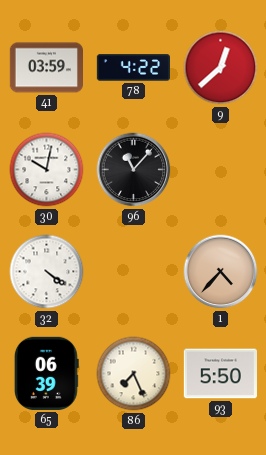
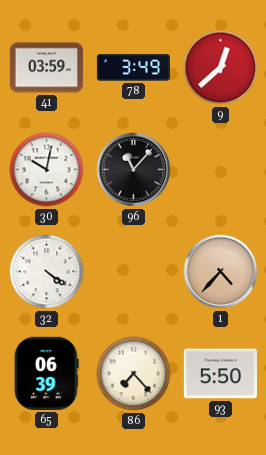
78: 4:22 -> 3:49 (133, 68)
86: 7:26 -> 7:23 (134, 374)
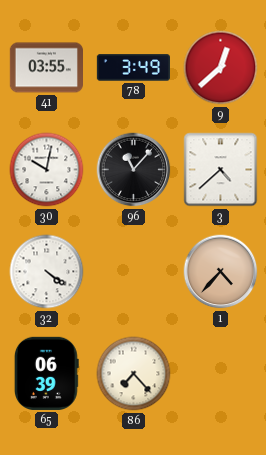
41: 03:59 -> 03:55 (46, 68)
3: none -> 4:38 (221, 170)
93: 5:50 -> none (220, 374)
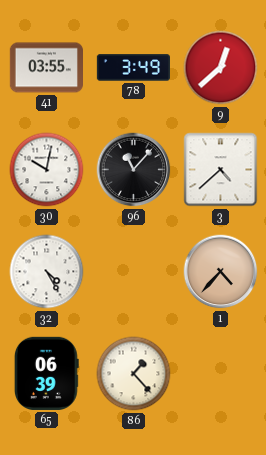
32: 4:21 -> 4:25 (47, 272)
86: 7:23 -> 1:23 (134, 374)
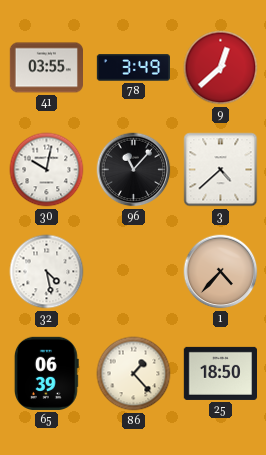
32: 4:25 -> 4:28 (47, 272)
25: none -> 18:50 (220, 373)
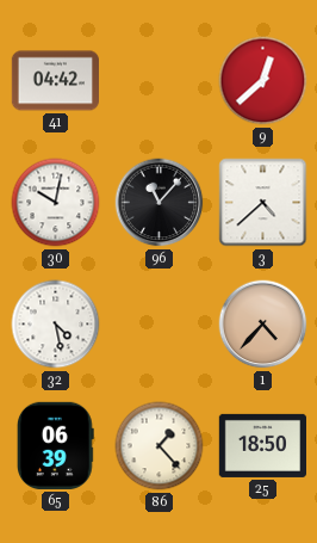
41: 03:55 -> 04:42 (55, 81)
78: 3:49 -> none (133, 68)
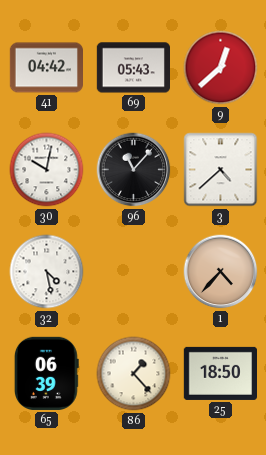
69: none -> 05:43 (133, 68)
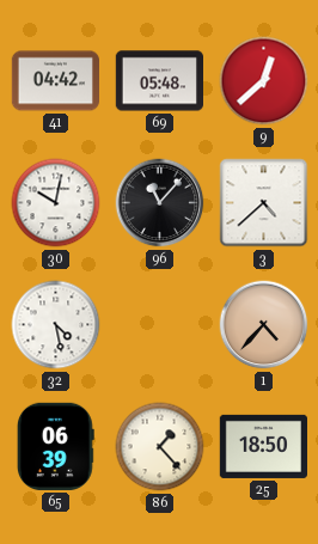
69: 05:43 -> 05:48 (159, 81)
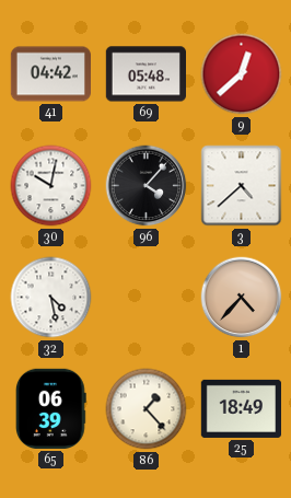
96: 11:07 -> 4:07 (147, 186)
25: 18:50 -> 18:49 (241, 408)
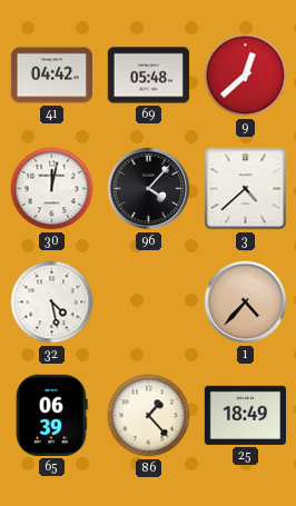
30: 10:02 -> 12:02 (52, 189)
